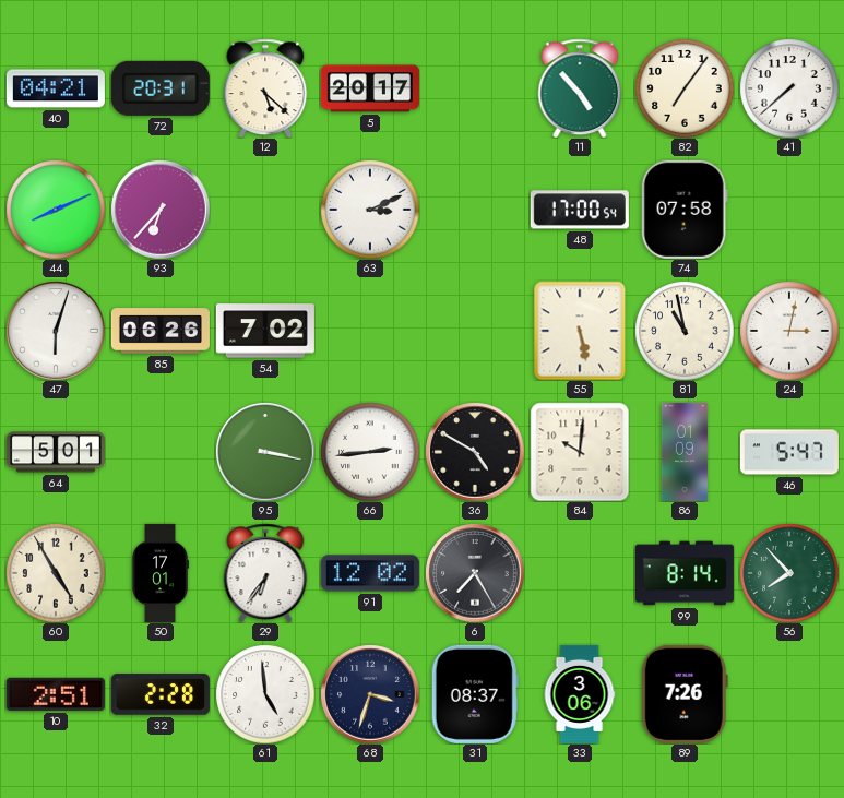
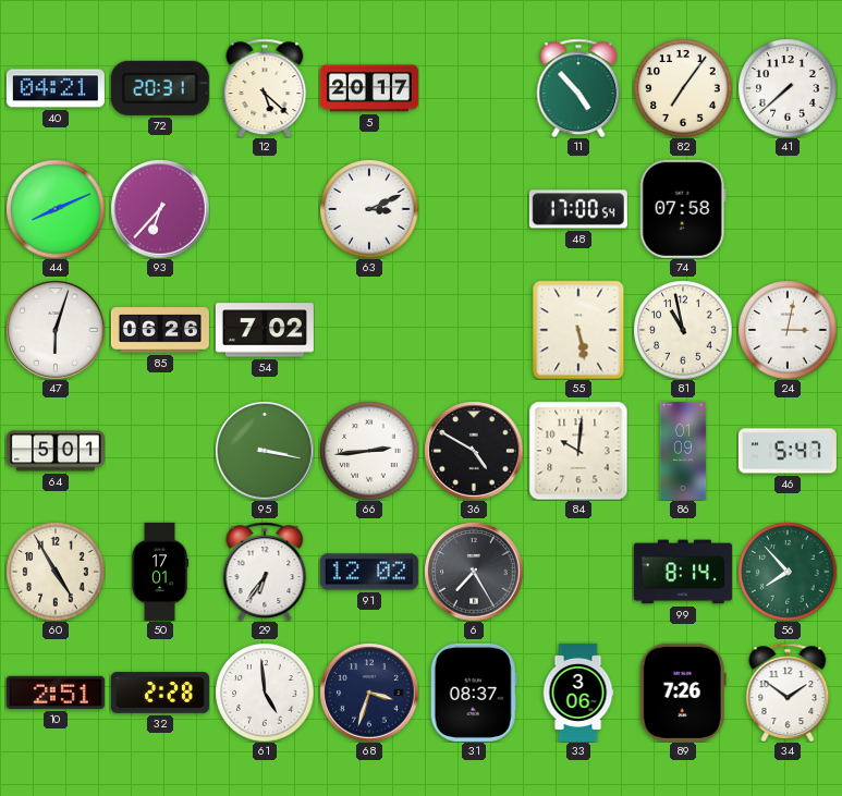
34: none -> 1:51 (788, 693)
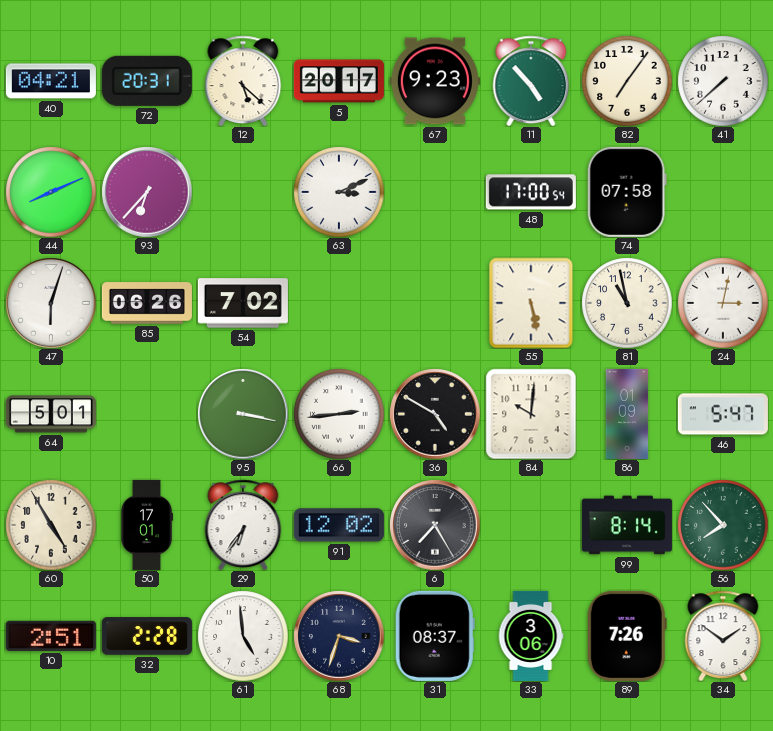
67: none -> 9:23 (435, 81)
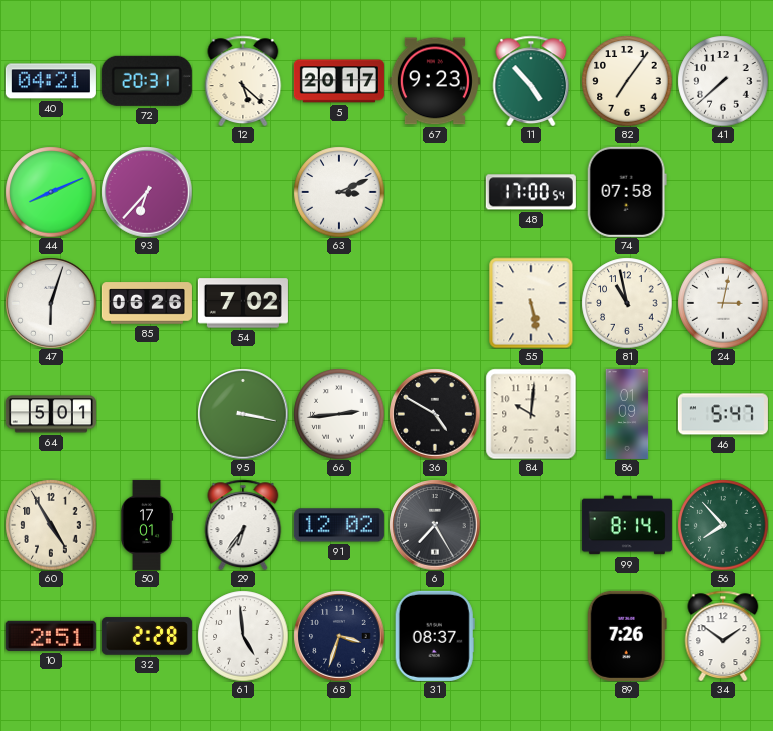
33: 3:06 -> none (531, 636)
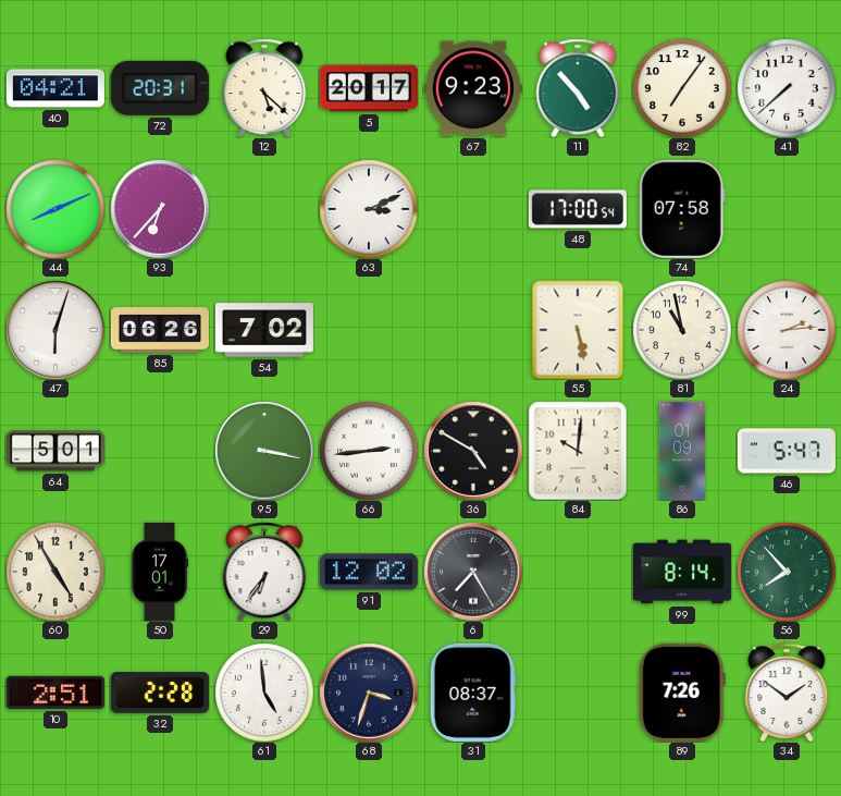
24: 3:02 -> 2:14 (787, 330)
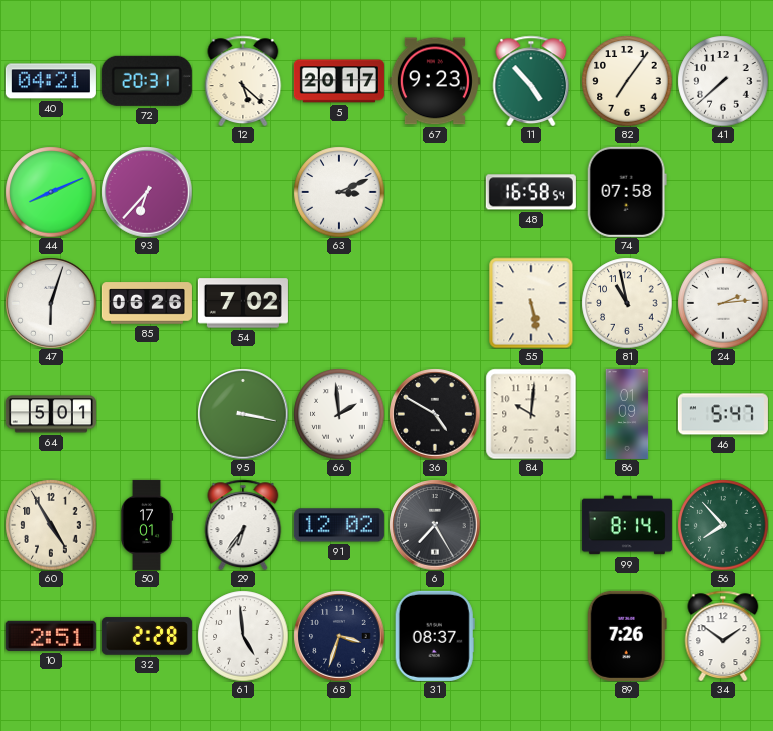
48: 17:00 -> 16:58 (531, 192)
66: 2:44 -> 1:59 (339, 414)
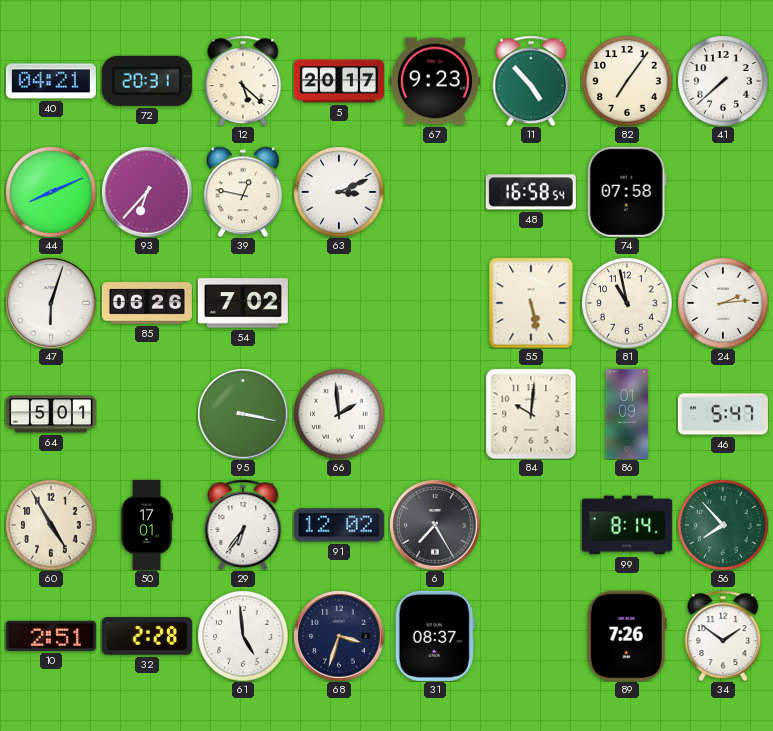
39: none -> 12:47 (243, 192)
36: 4:50 -> none (435, 414)
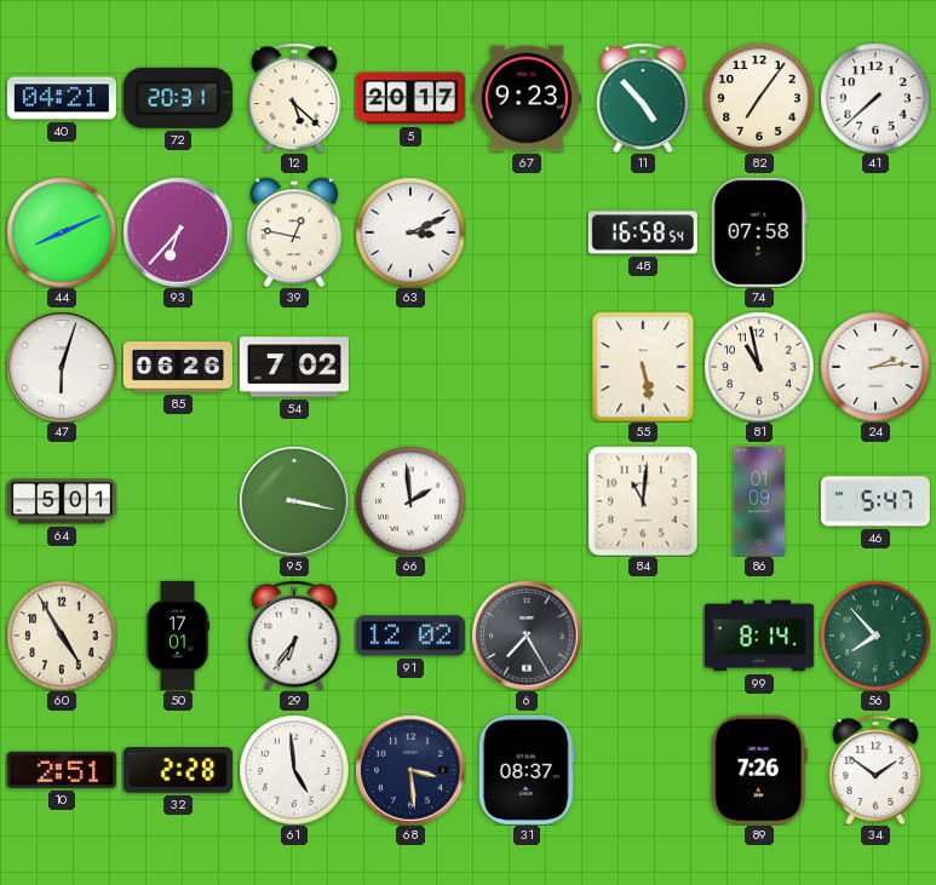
84: 10:01 -> 11:01 (643, 501)
68: 3:33 -> 3:29 (410, 770)
